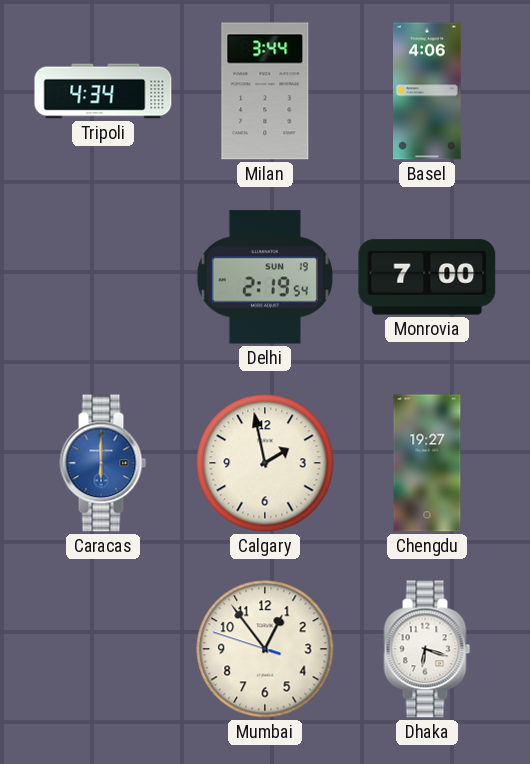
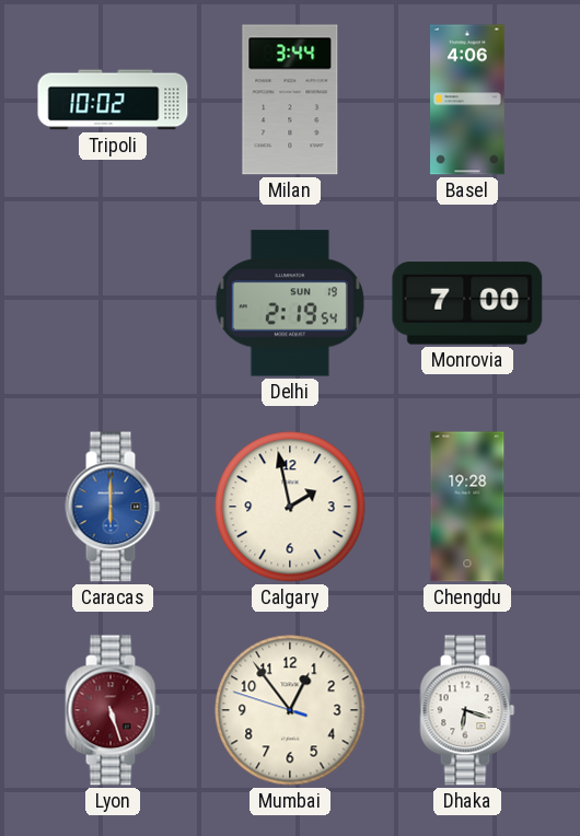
Tripoli: 4:34 -> 10:02 (113, 100)
Chengdu: 19:27 -> 19:28 (467, 507)
Lyon: none -> 5:27 (113, 710)
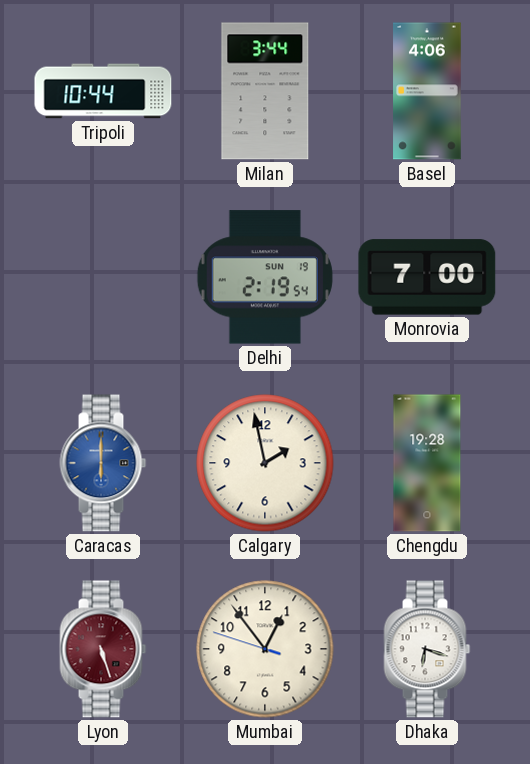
Tripoli: 10:02 -> 10:44 (103, 91)
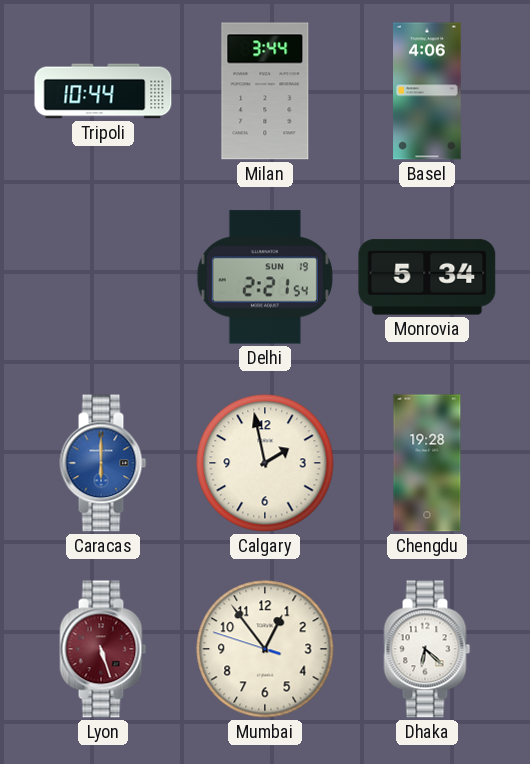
Delhi: 2:19 -> 2:21 (265, 277)
Monrovia: 7:00 -> 5:34 (427, 277)
Dhaka: 6:18 -> 6:22 (427, 649)
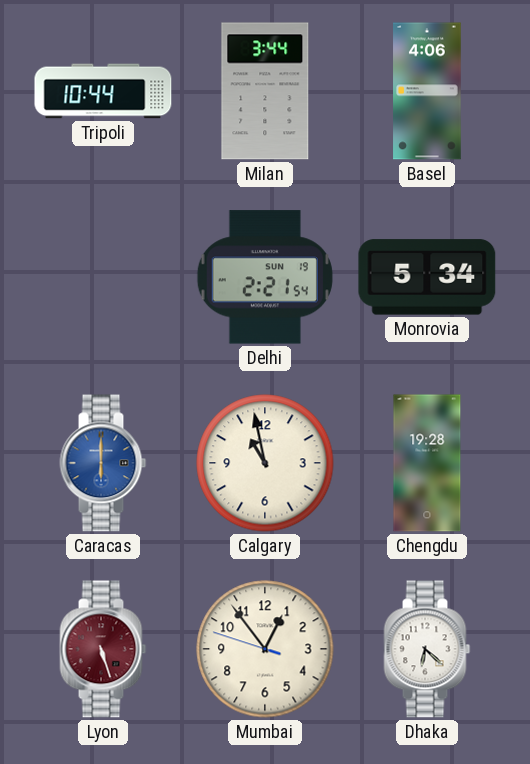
Calgary: 1:58 -> 10:58 (265, 463)
